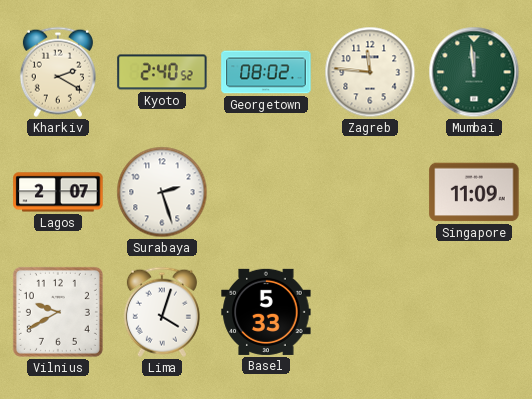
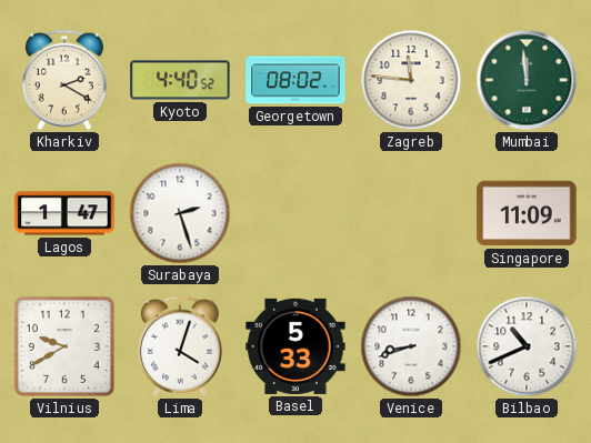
Kyoto: 2:40 -> 4:40 (180, 80)
Lagos: 2:07 -> 1:47 (64, 213)
Venice: none -> 8:42 (411, 346)
Bilbao: none -> 10:41 (527, 346)
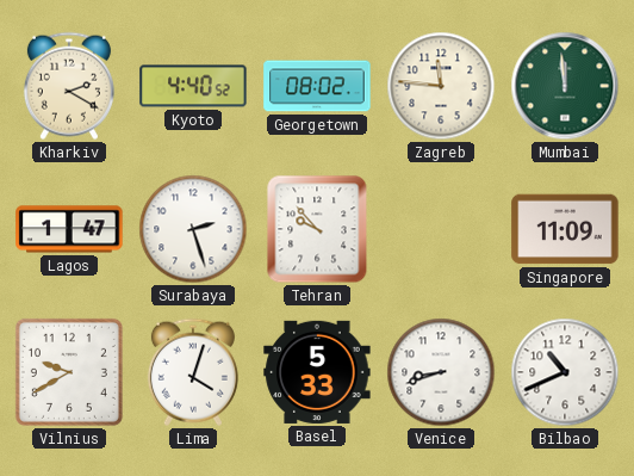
Tehran: none -> 9:53 (317, 229)
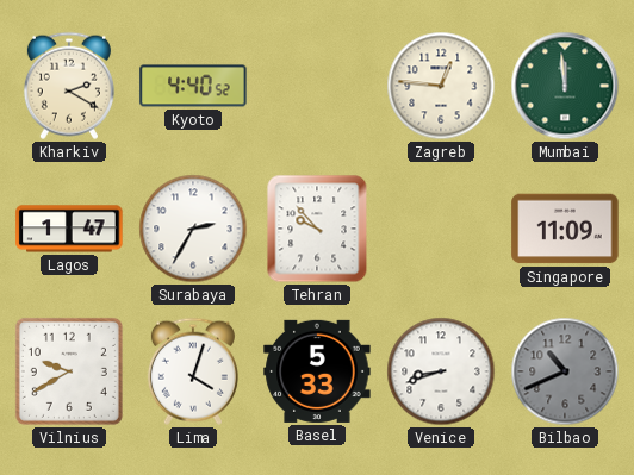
Georgetown: 08:02 -> none (317, 86)
Zagreb: 11:46 -> 12:46 (441, 86)
Surabaya: 2:27 -> 2:35 (193, 229)
Bilbao dial: white -> grey (565, 371)
